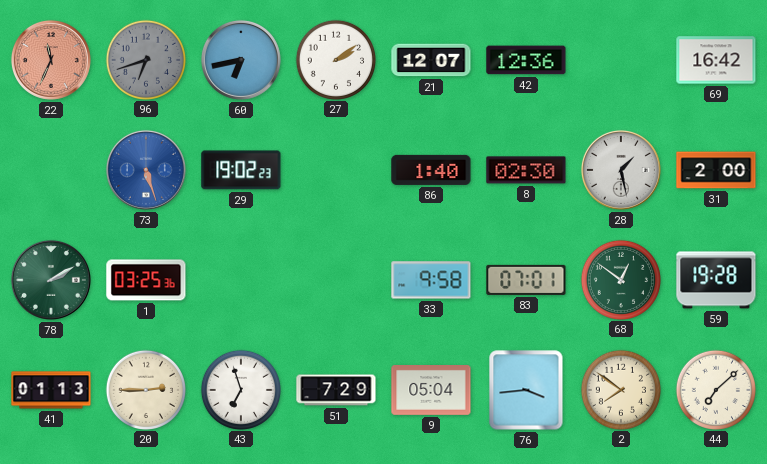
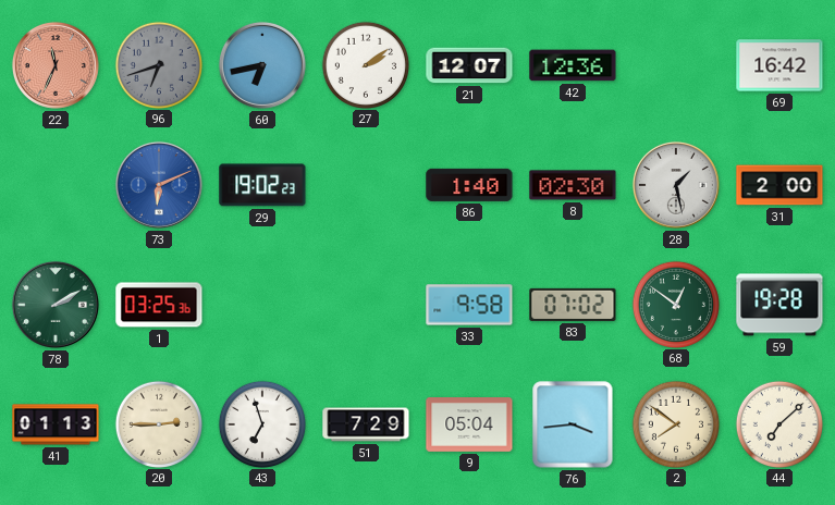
73: 5:27 -> 6:11 (159, 185)
83: 07:01 -> 07:02 (573, 305)
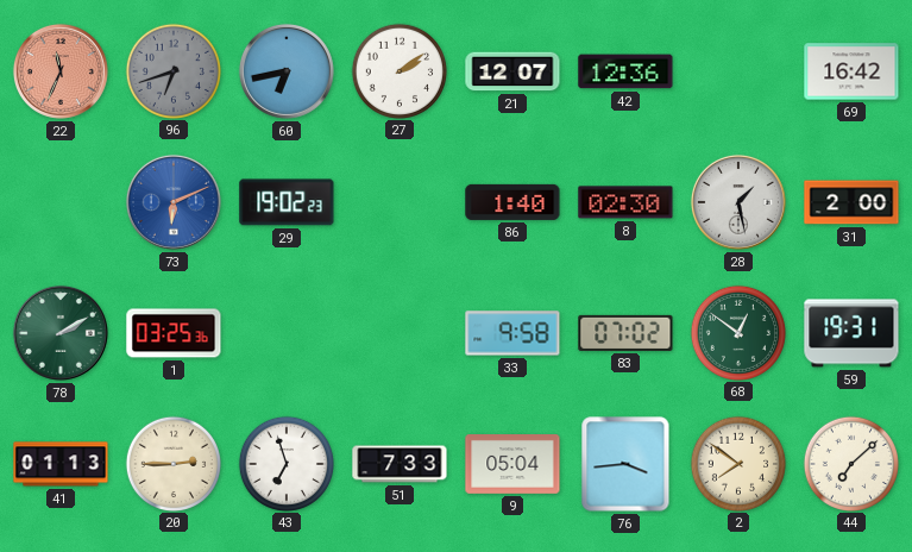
59: 19:28 -> 19:31 (851, 333)
51: 7:29 -> 7:33 (400, 464)
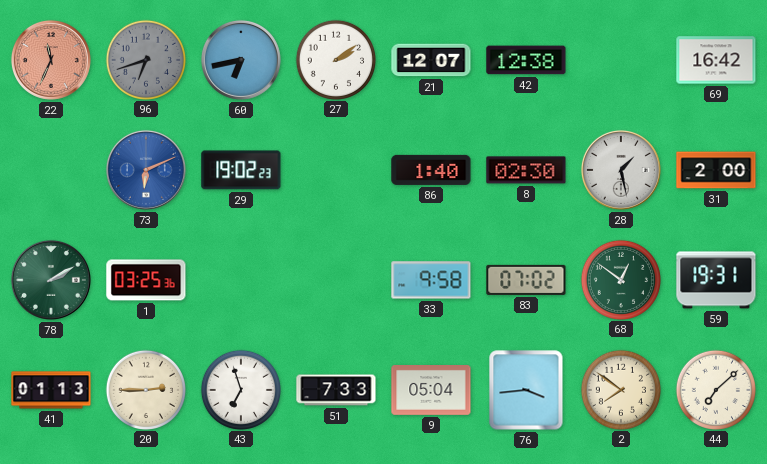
42: 12:36 -> 12:38 (526, 60)
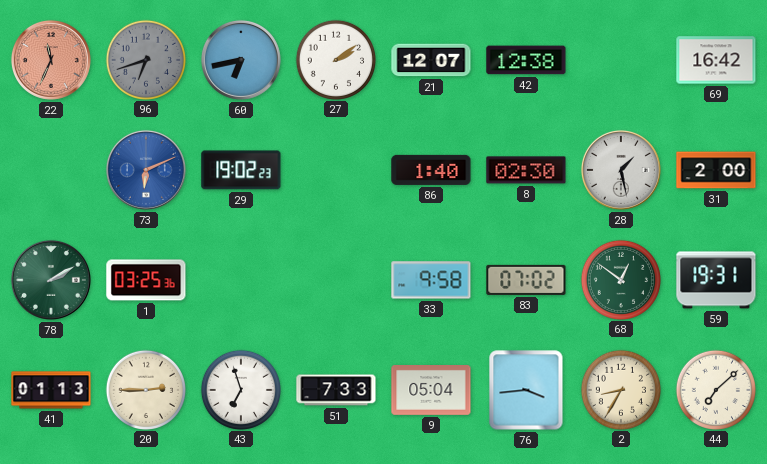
2: 7:51 -> 8:35 (620, 389)
